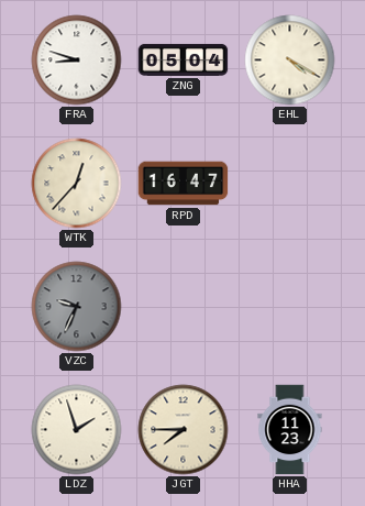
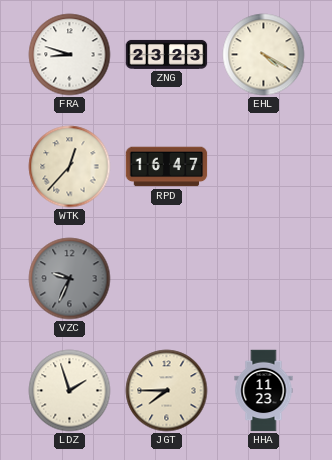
ZNG: 05:04 -> 23:23 (167, 54)
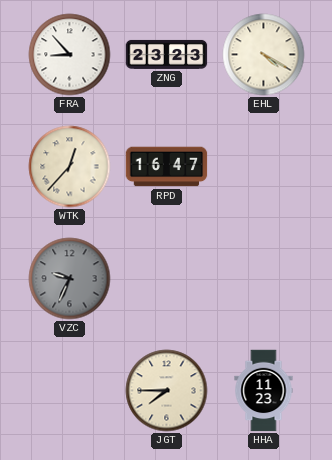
FRA: 8:48 -> 8:53 (70, 55)
LDZ: 1:57 -> none (70, 391)
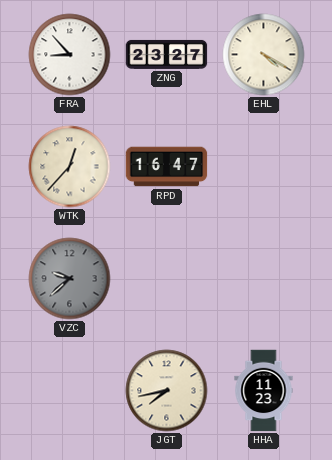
ZNG: 23:23 -> 23:27 (167, 54)
VZC: 9:34 -> 9:38 (70, 279)
JGT: 7:45 -> 7:43 (167, 391)
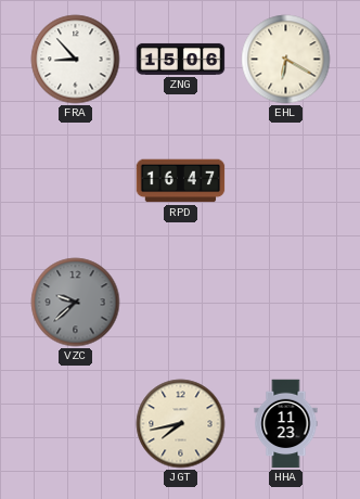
ZNG: 23:27 -> 15:06 (181, 59)
EHL: 4:20 -> 6:20 (286, 60)
WTK: 12:37 -> none (70, 167)
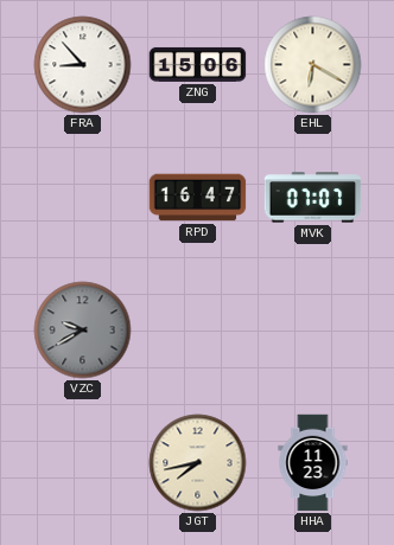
MVK: none -> 07:07 (313, 198)
VZC: 9:38 -> 9:40 (83, 331)
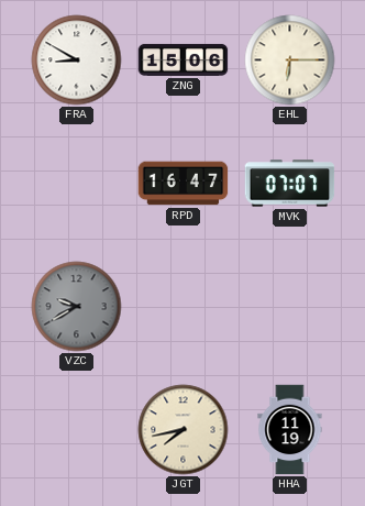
FRA: 8:53 -> 8:50 (77, 61)
EHL: 6:20 -> 6:15 (290, 61)
HHA: 11:23 -> 11:19 (290, 430)
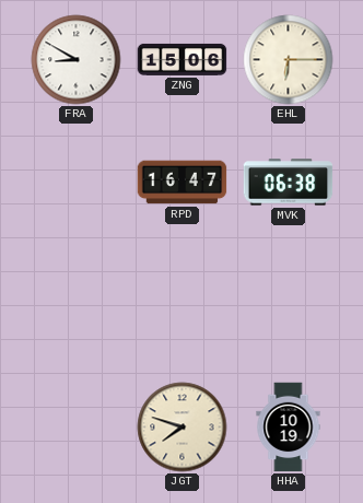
MVK: 07:07 -> 06:38 (289, 183)
VZC: 9:40 -> none (77, 307)
JGT: 7:43 -> 7:48 (183, 428)
HHA: 11:19 -> 10:19 (289, 428)
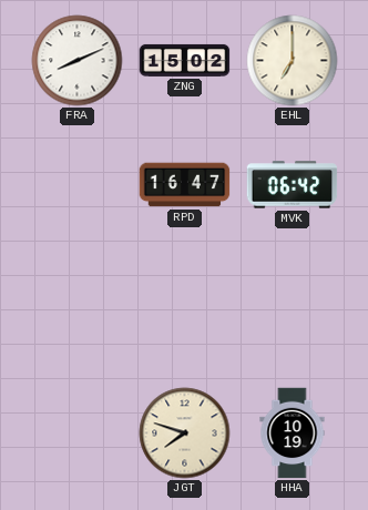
FRA: 8:50 -> 8:11 (78, 61)
ZNG: 15:06 -> 15:02 (185, 60)
EHL: 6:15 -> 7:00 (293, 61)
MVK: 06:38 -> 06:42 (293, 185)
